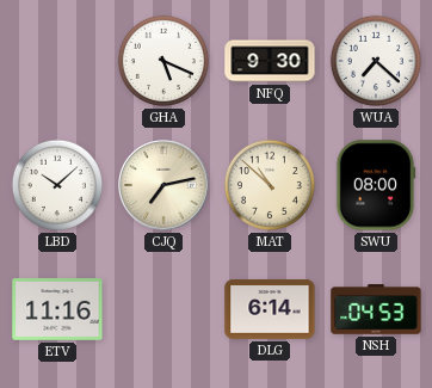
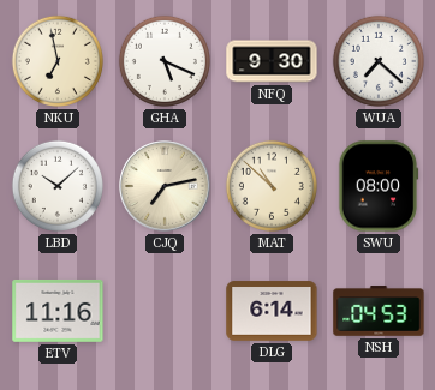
NKU: none -> 6:58 (58, 61)
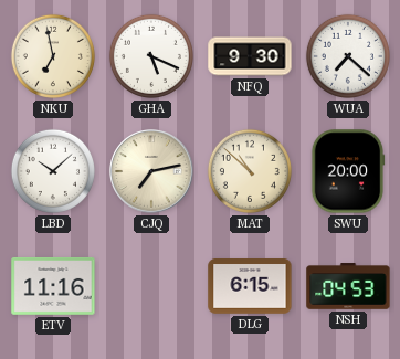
SWU: 08:00 -> 20:00 (348, 171)
DLG: 6:14 -> 6:15 (250, 286)
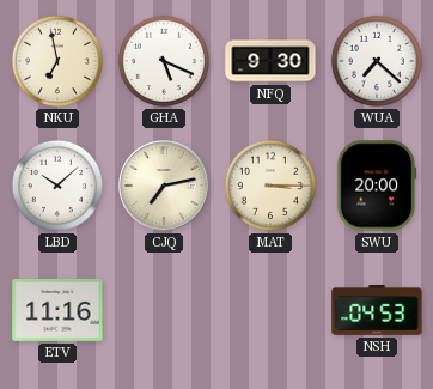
MAT: 10:52 -> 3:15 (270, 186)
DLG: 6:15 -> none (250, 286)
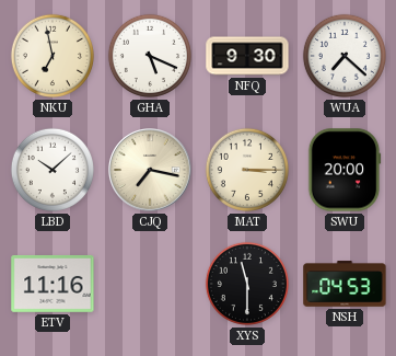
CJQ: 7:13 -> 7:17 (150, 170)
XYS: none -> 11:30 (247, 284)
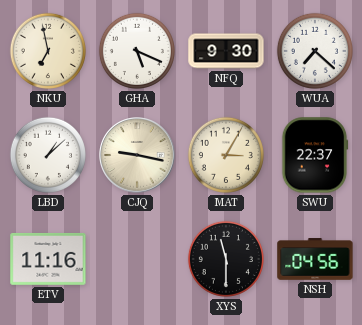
LBD: 10:08 -> 1:08 (48, 155)
CJQ: 7:17 -> 9:17 (137, 155)
MAT: 3:15 -> 3:05 (226, 155)
SWU: 20:00 -> 22:37 (315, 155)
NSH: 04:53 -> 04:56 (315, 259)
